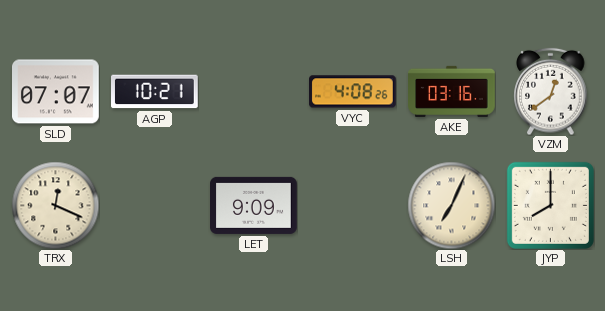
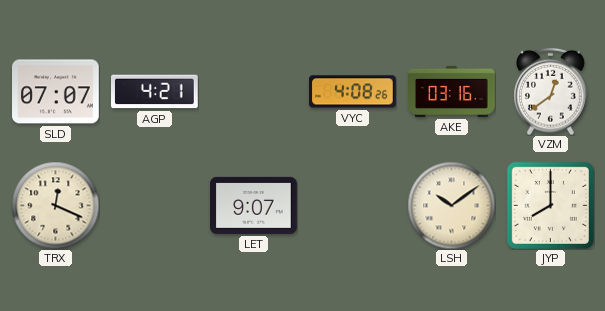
AGP: 10:21 -> 4:21 (155, 92)
LET: 9:09 -> 9:07 (254, 205)
LSH: 7:04 -> 10:09 (451, 205)
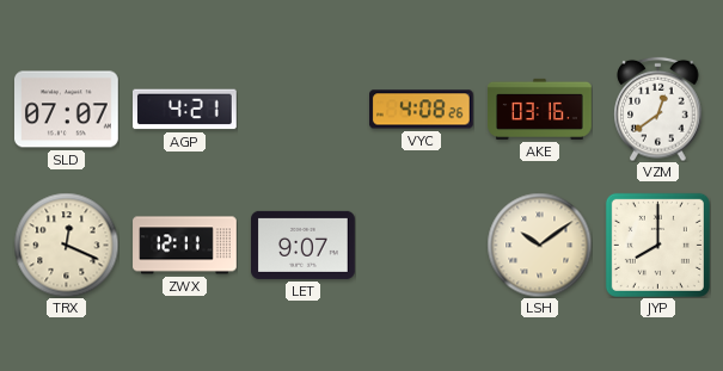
ZWX: none -> 12:11 (185, 246)
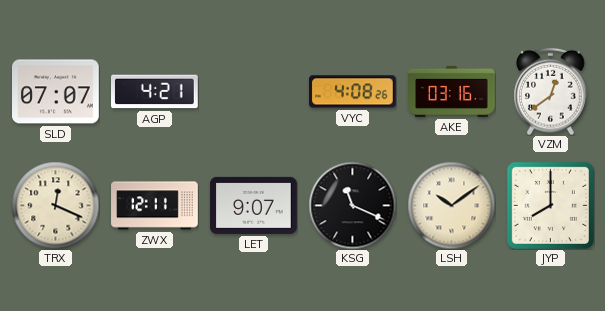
KSG: none -> 11:19 (352, 205)
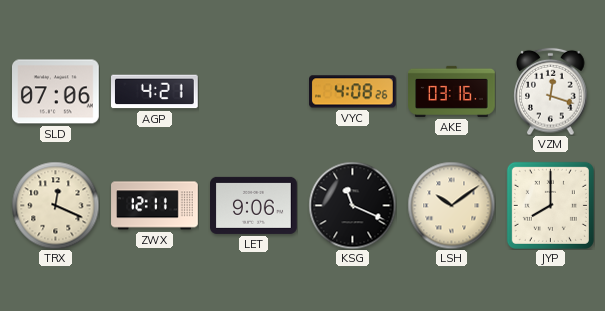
SLD: 07:07 -> 07:06 (56, 92)
VZM: 12:39 -> 12:18 (551, 91)
LET: 9:07 -> 9:06 (254, 205)
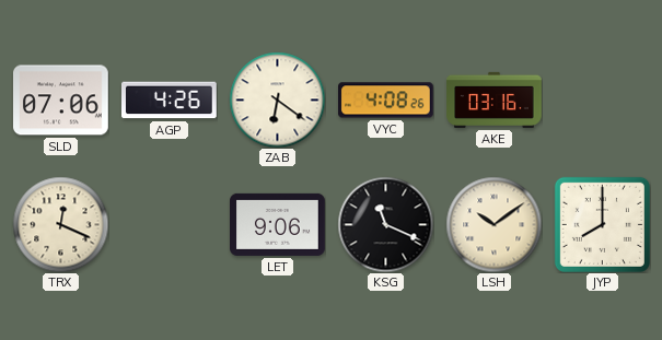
AGP: 4:21 -> 4:26 (170, 101)
ZAB: none -> 6:21 (277, 99)
VZM: 12:18 -> none (551, 91)
ZWX: 12:11 -> none (155, 206)
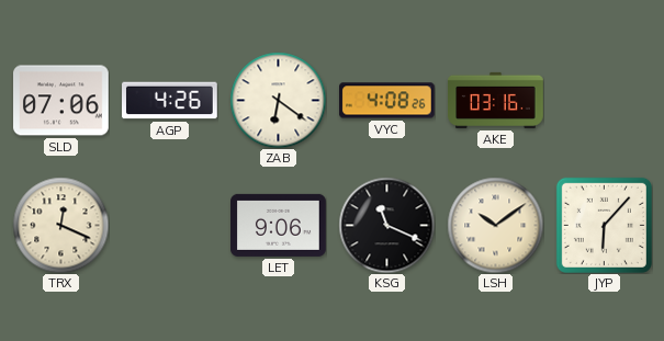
JYP: 8:00 -> 6:07 (604, 225)
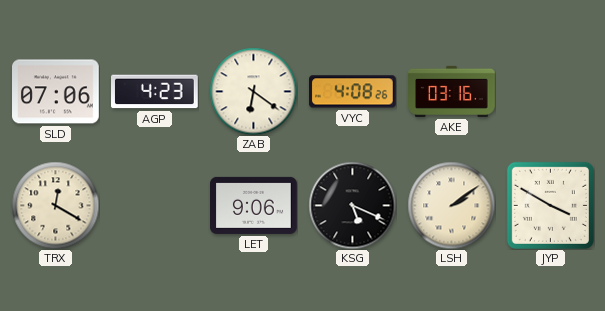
AGP: 4:26 -> 4:23 (155, 92)
TRX: 12:19 -> 12:20 (55, 205)
KSG: 11:19 -> 5:19 (352, 205)
LSH: 10:09 -> 2:09 (451, 205)
JYP: 6:07 -> 3:50 (550, 205)
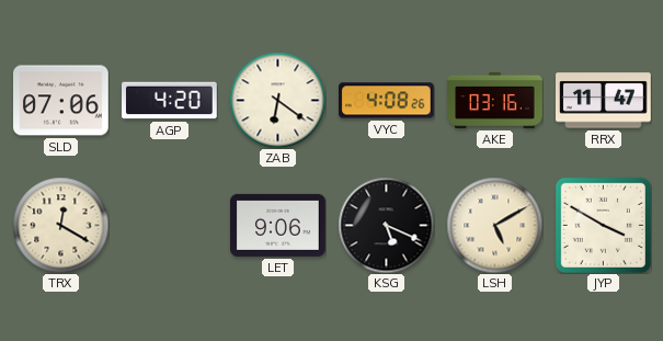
AGP: 4:23 -> 4:20 (170, 101)
RRX: none -> 11:47 (604, 101)
LSH: 2:09 -> 5:10 (494, 225)
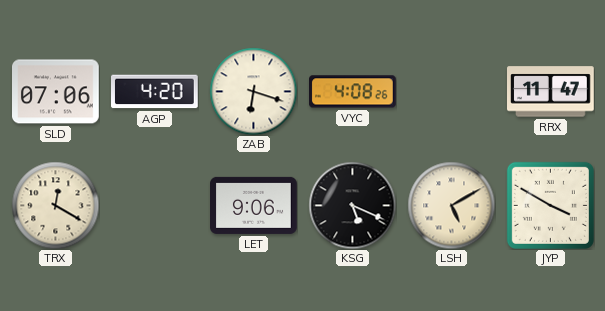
ZAB: 6:21 -> 6:18 (253, 91)
AKE: 03:16 -> none (495, 100)
